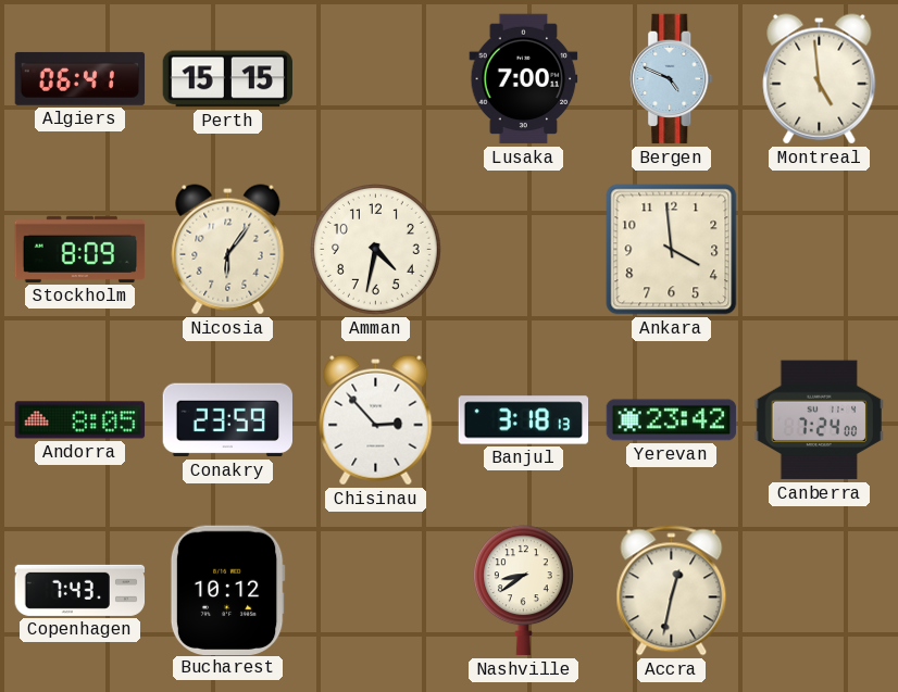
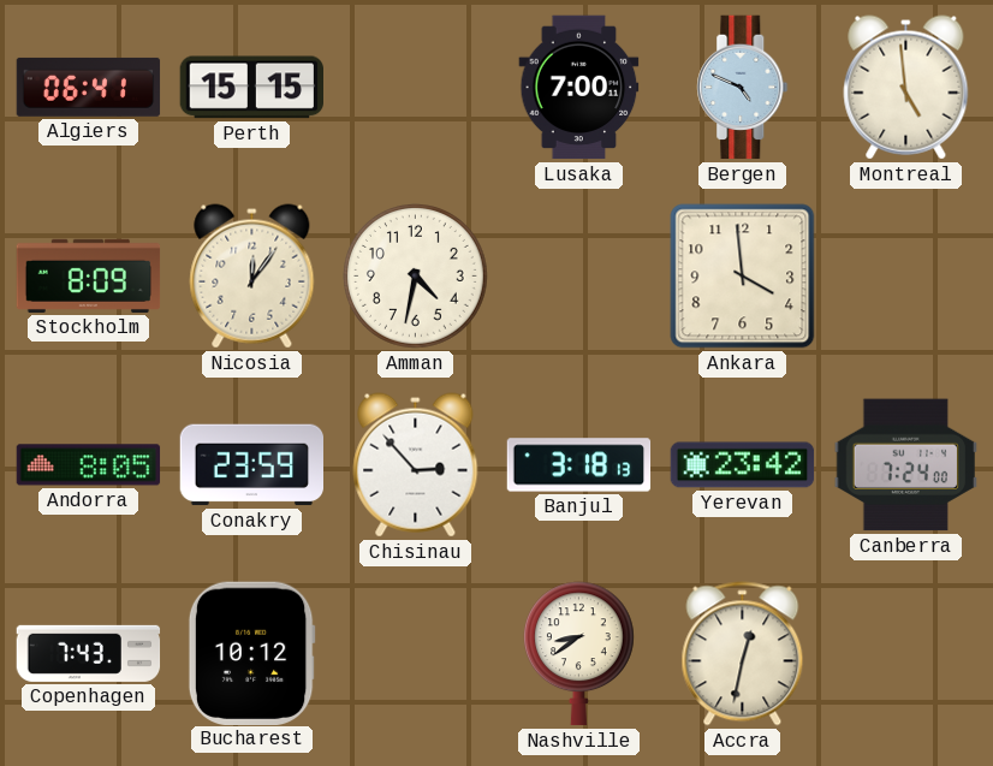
Nicosia: 6:06 -> 12:06 (252, 277)
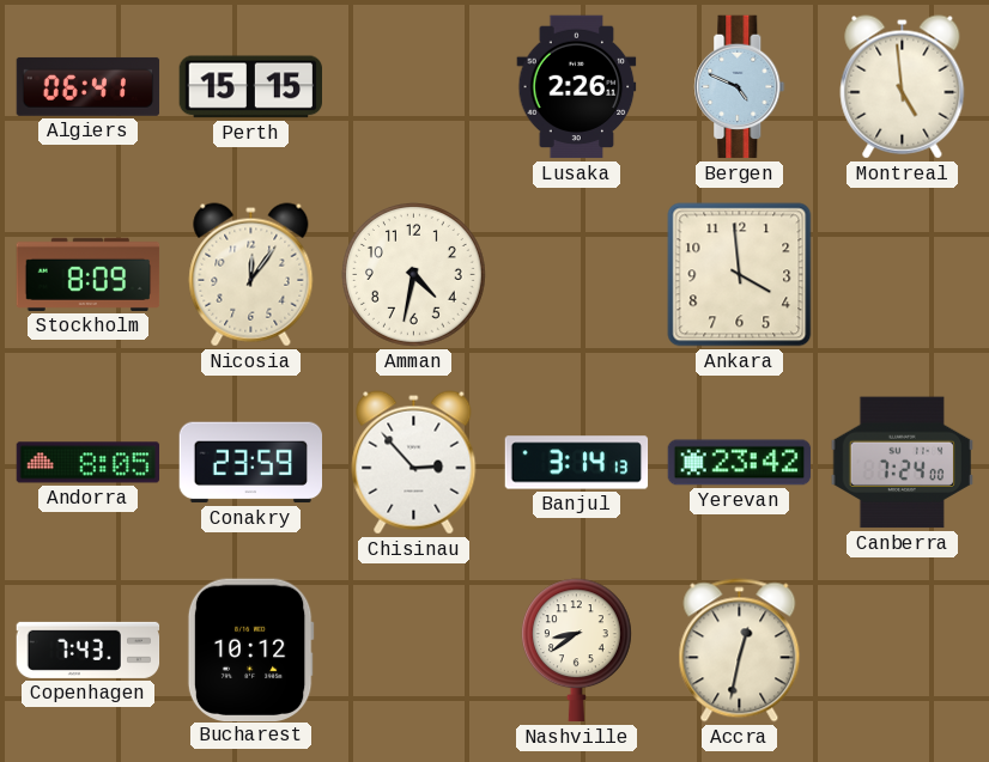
Lusaka: 7:00 -> 2:26 (577, 87)
Banjul: 3:18 -> 3:14 (577, 463)
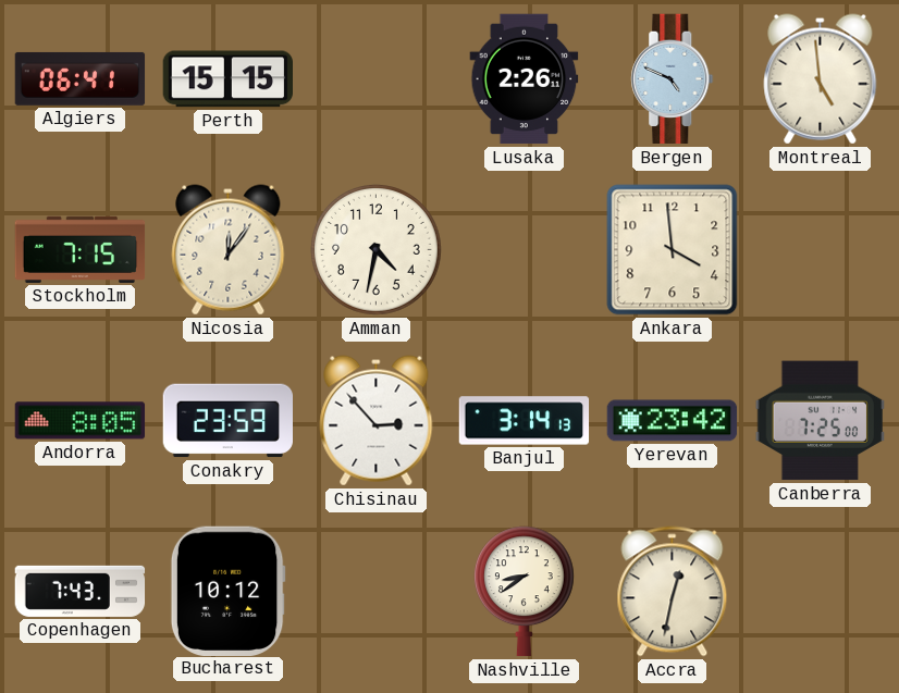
Stockholm: 8:09 -> 7:15 (81, 249)
Canberra: 7:24 -> 7:25 (820, 421)
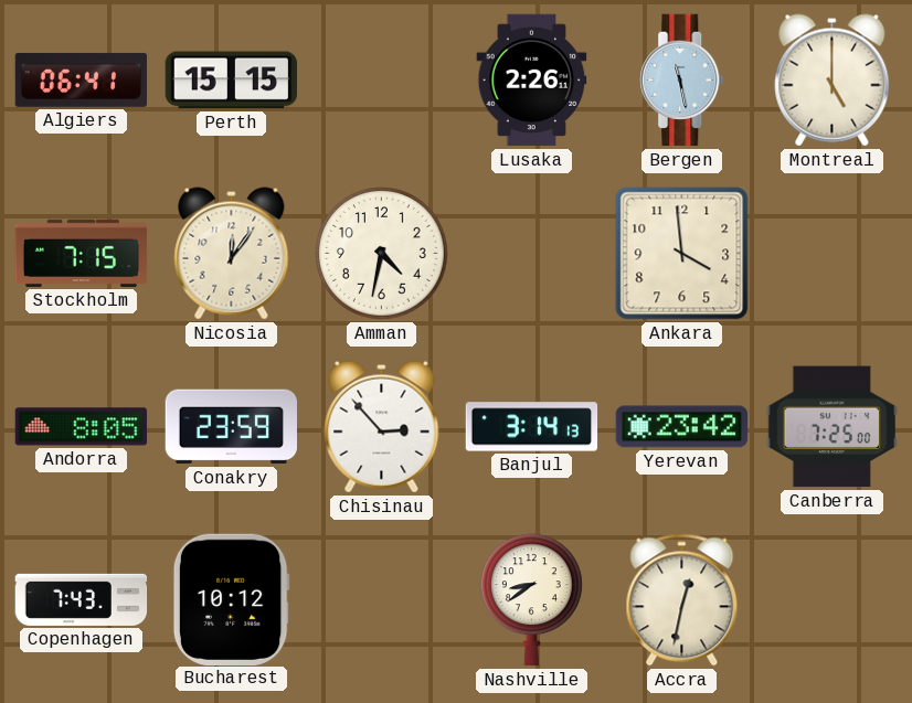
Bergen: 4:49 -> 11:28 (682, 81)
Montreal: 4:59 -> 5:00 (833, 81)
